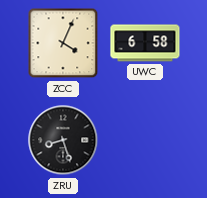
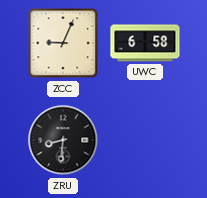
ZCC: 4:04 -> 9:04 (63, 43)
ZRU: 8:27 -> 8:31 (63, 140)
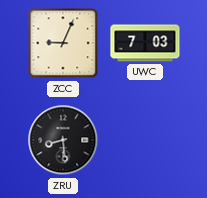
UWC: 6:58 -> 7:03 (145, 43)
ZRU: 8:31 -> 8:29 (63, 140)
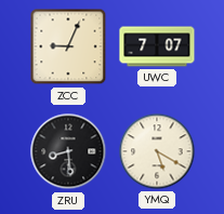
UWC: 7:03 -> 7:07 (157, 46)
YMQ: none -> 5:20 (157, 151)
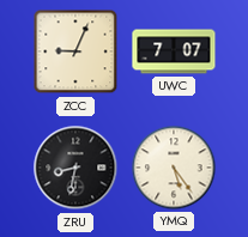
ZRU: 8:29 -> 8:32 (75, 168)
YMQ: 5:20 -> 5:24 (174, 168)
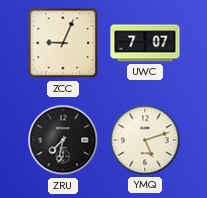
ZRU: 8:32 -> 7:32 (63, 140)
YMQ: 5:24 -> 5:12 (145, 140)
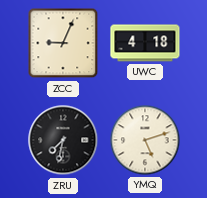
UWC: 7:07 -> 4:18 (145, 43)
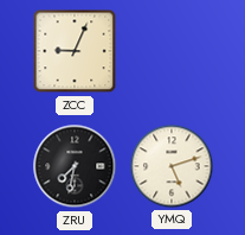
UWC: 4:18 -> none (145, 43)
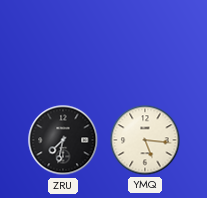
ZCC: 9:04 -> none (75, 51)
YMQ: 5:12 -> 5:16 (145, 140)
